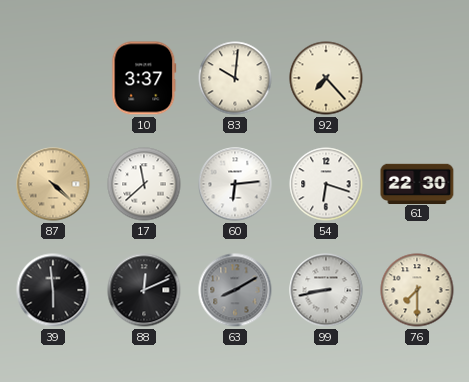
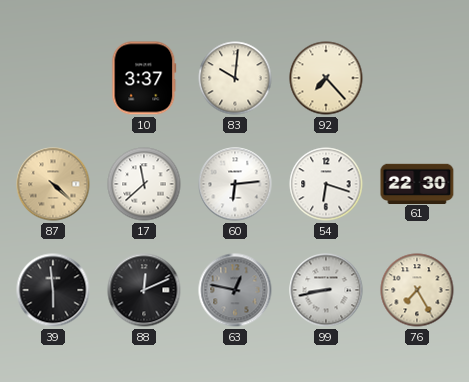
63: 8:10 -> 12:47 (235, 290)
76: 7:30 -> 7:25 (417, 290)
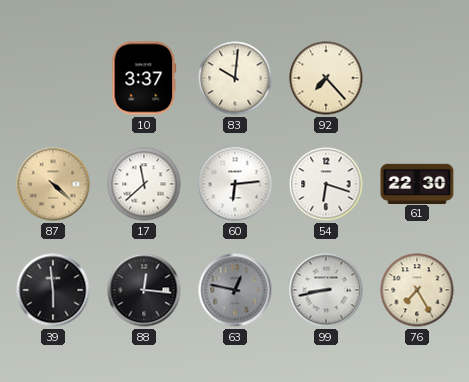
88: 12:11 -> 12:16 (144, 290)
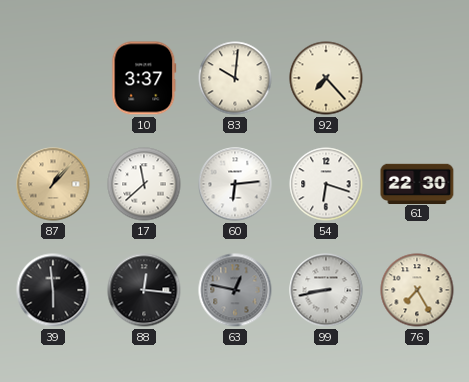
87: 4:22 -> 1:07 (53, 184)
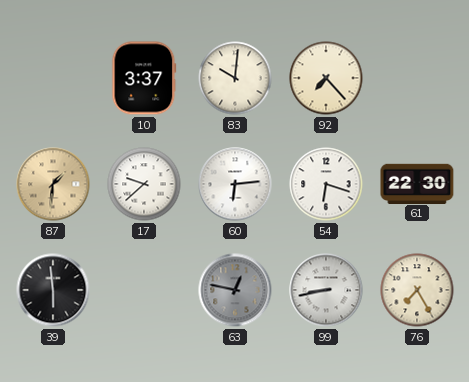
87: 1:07 -> 1:31 (53, 184)
17: 11:38 -> 9:38 (144, 184)
88: 12:16 -> none (144, 290)
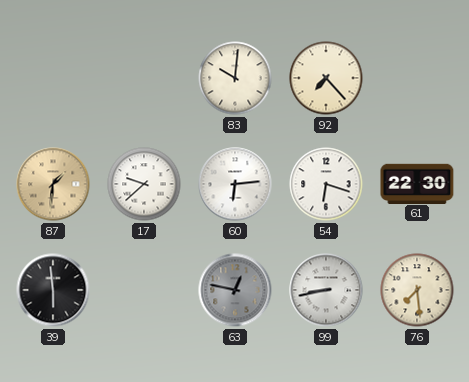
10: 3:37 -> none (144, 78)
76: 7:25 -> 7:29 (417, 290)
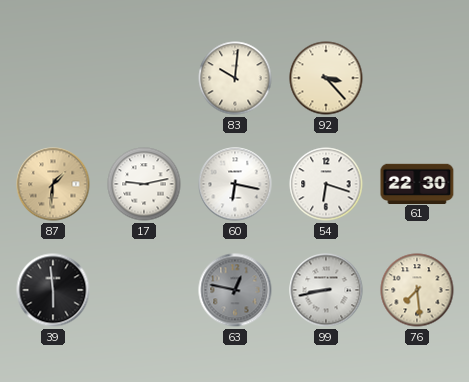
92: 7:23 -> 3:23 (326, 78)
17: 9:38 -> 9:13 (144, 184)
60: 6:14 -> 6:17 (235, 184)
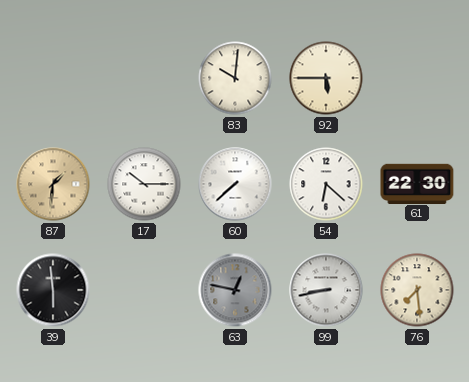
92: 3:23 -> 5:45 (326, 78)
17: 9:13 -> 10:15 (144, 184)
60: 6:17 -> 7:38 (235, 184)
54: 6:18 -> 6:22 (326, 184)
